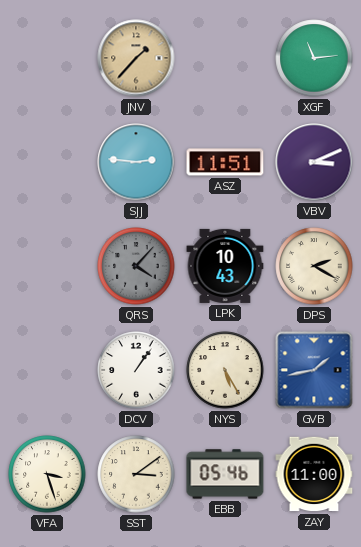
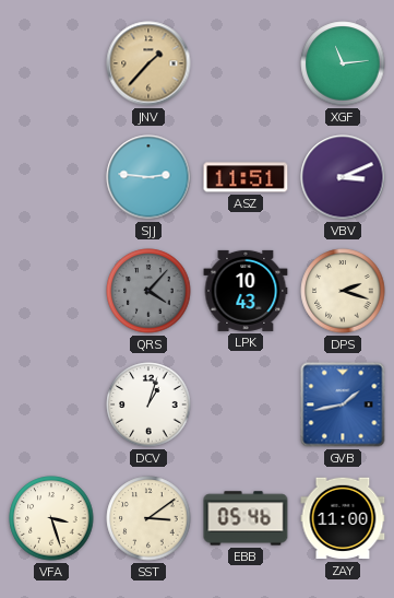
DPS: 2:20 -> 2:18 (343, 291)
DCV: 1:06 -> 1:03 (148, 404)
NYS: 5:25 -> none (225, 370)
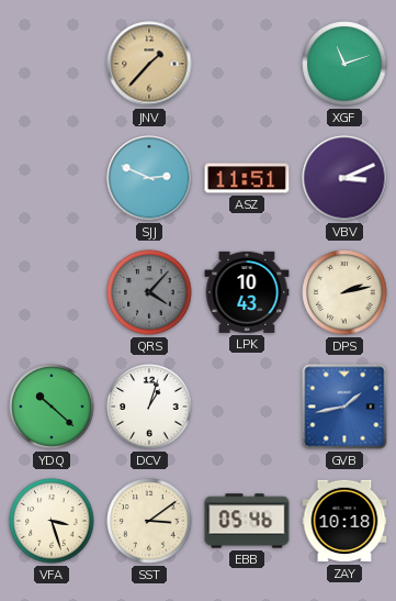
XGF: 11:14 -> 11:12 (344, 64)
SJJ: 2:46 -> 2:49 (149, 178)
DPS: 2:18 -> 2:13 (344, 292)
YDQ: none -> 10:22 (52, 407)
ZAY: 11:00 -> 10:18 (344, 521)
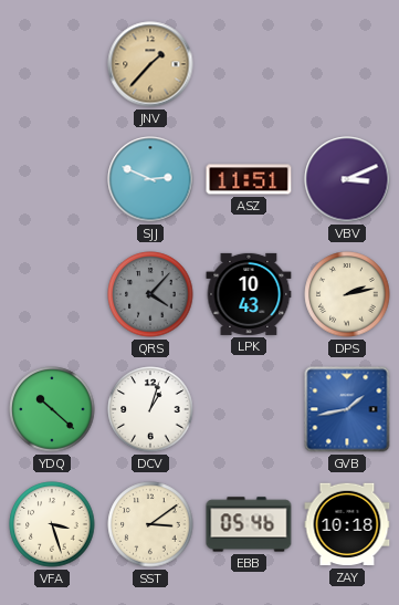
XGF: 11:12 -> none (344, 64)
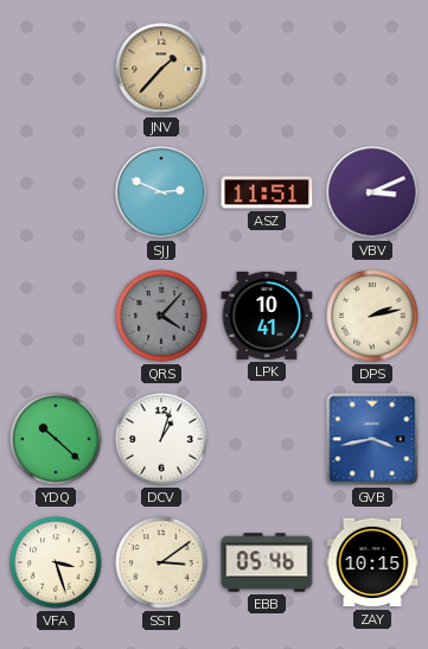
LPK: 10:43 -> 10:41 (267, 316)
GVB: 1:43 -> 3:43 (372, 439)
ZAY: 10:18 -> 10:15 (372, 562)
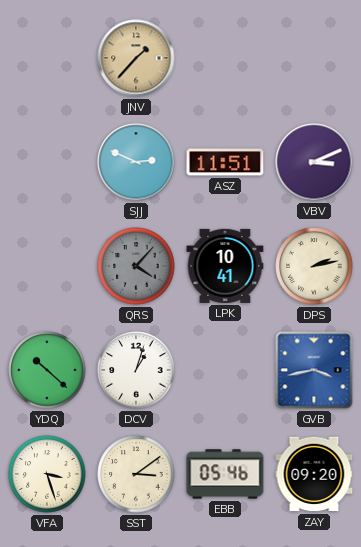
ZAY: 10:15 -> 09:20 (314, 474)
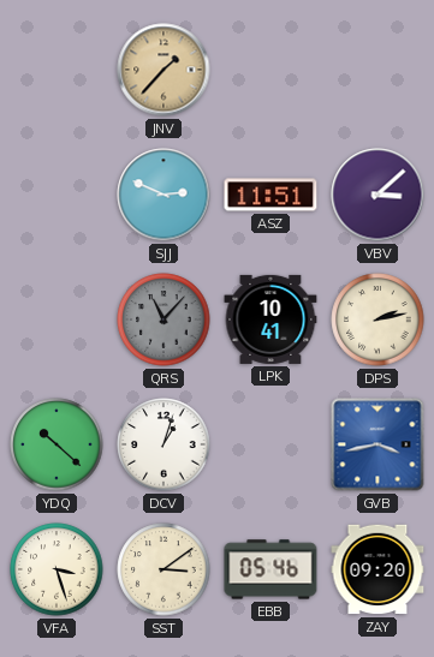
VBV: 3:11 -> 3:08 (377, 195)
QRS: 4:07 -> 11:07 (164, 319)
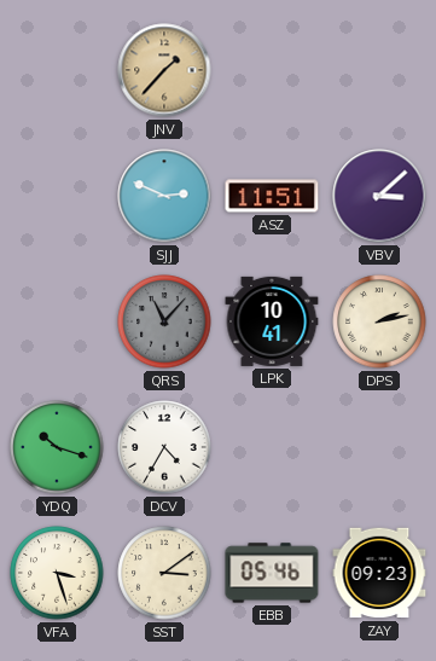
YDQ: 10:22 -> 10:18 (57, 447)
DCV: 1:03 -> 4:35 (164, 447)
GVB: 3:43 -> none (377, 444)
ZAY: 09:20 -> 09:23 (379, 573)
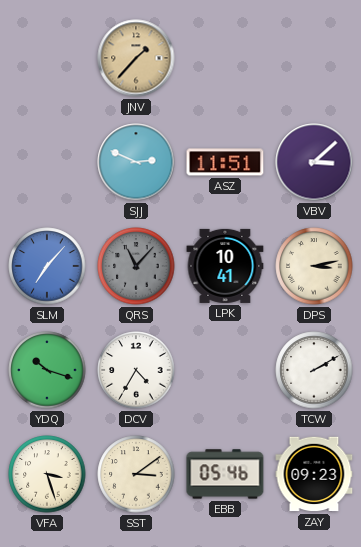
SLM: none -> 7:07 (47, 266)
DPS: 2:13 -> 3:13 (314, 266)
TCW: none -> 2:10 (314, 370)
